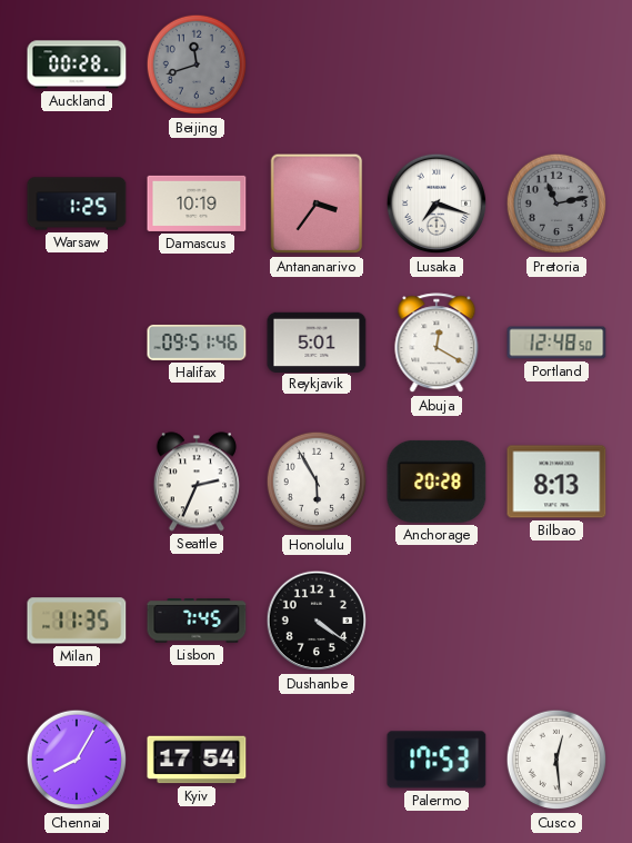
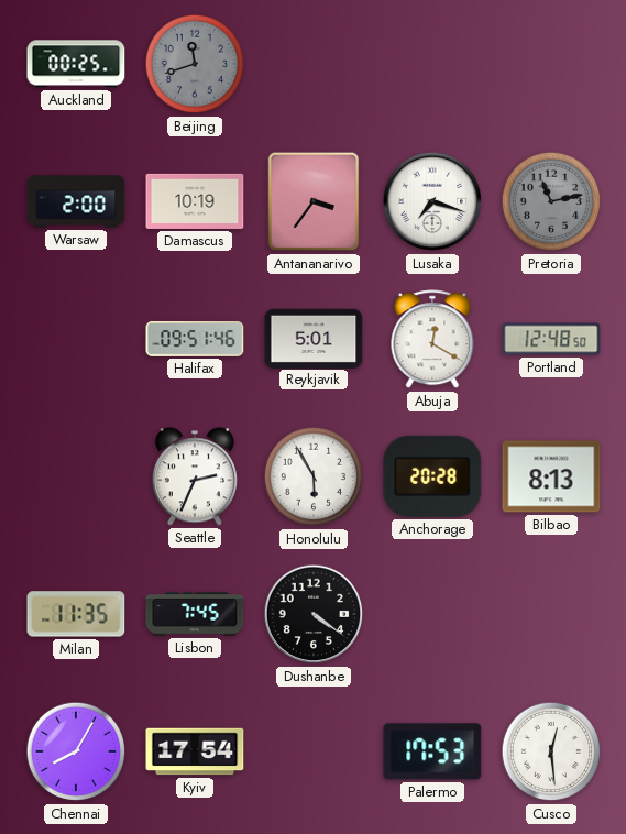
Auckland: 00:28 -> 00:25 (76, 64)
Warsaw: 1:25 -> 2:00 (76, 201)
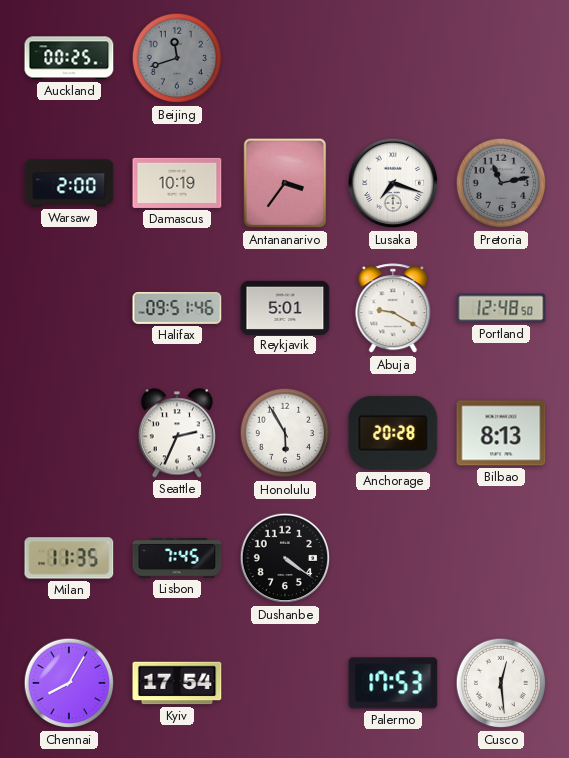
Abuja: 12:20 -> 9:20 (393, 309)
